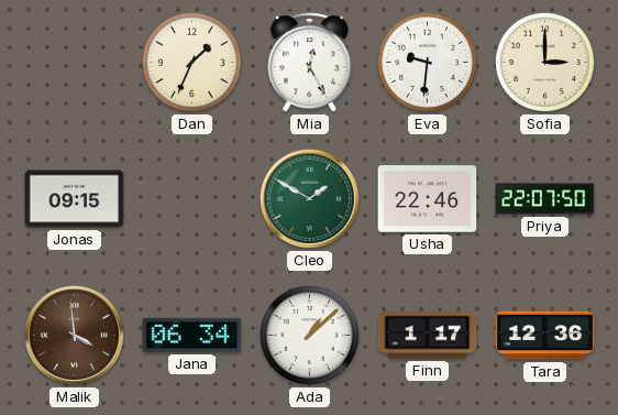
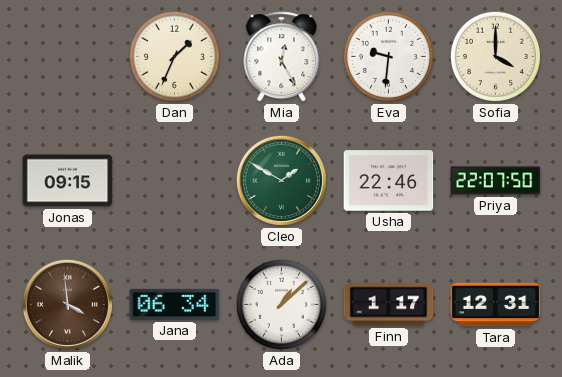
Sofia: 3:00 -> 4:00 (495, 56)
Tara: 12:36 -> 12:31 (496, 305)
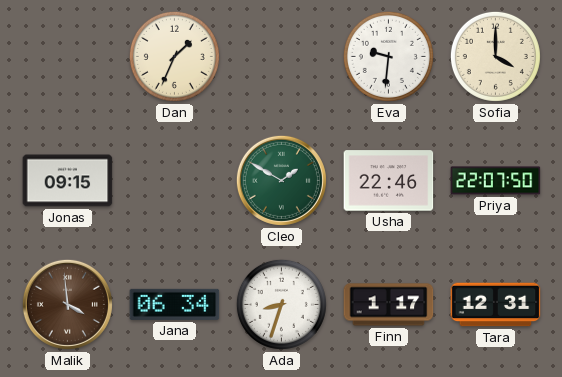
Mia: 12:25 -> none (282, 57)
Ada: 1:08 -> 8:33 (281, 304)
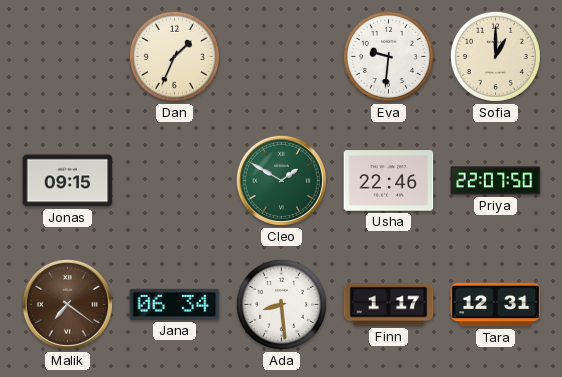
Sofia: 4:00 -> 1:00 (495, 56)
Malik: 3:59 -> 7:21 (67, 304)
Ada: 8:33 -> 8:29 (281, 304)
